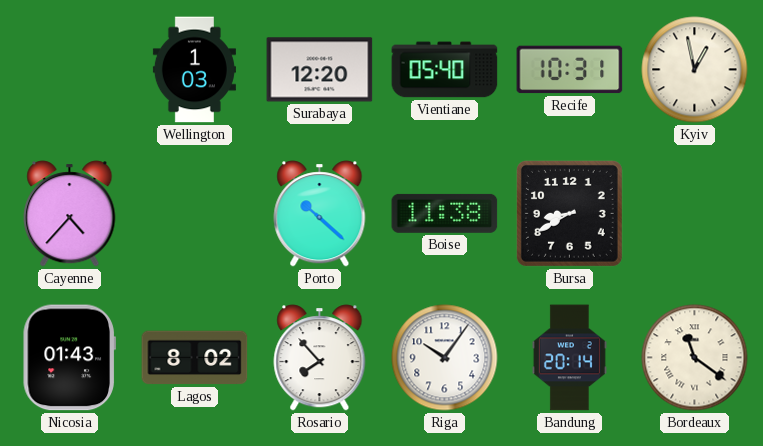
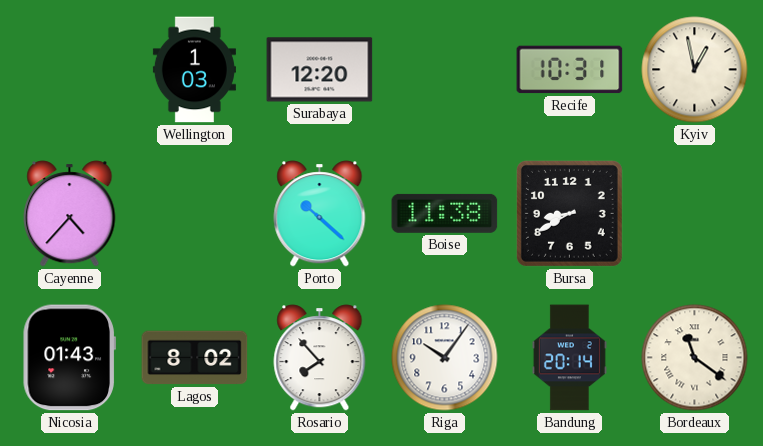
Vientiane: 05:40 -> none (445, 70)
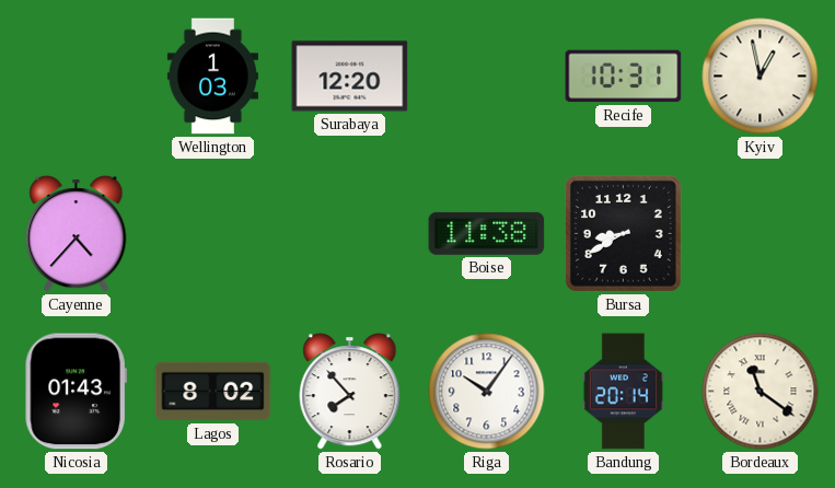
Porto: 10:22 -> none (320, 214)
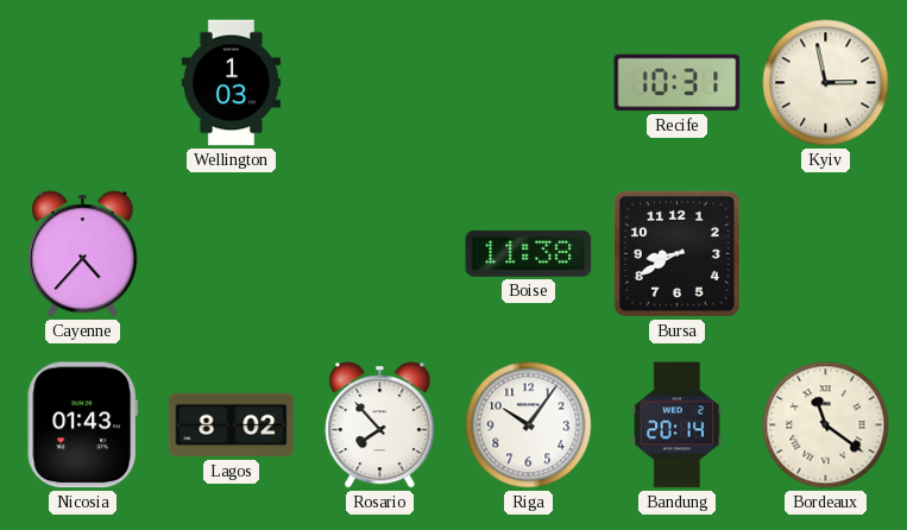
Surabaya: 12:20 -> none (350, 77)
Kyiv: 12:58 -> 2:58 (826, 83)
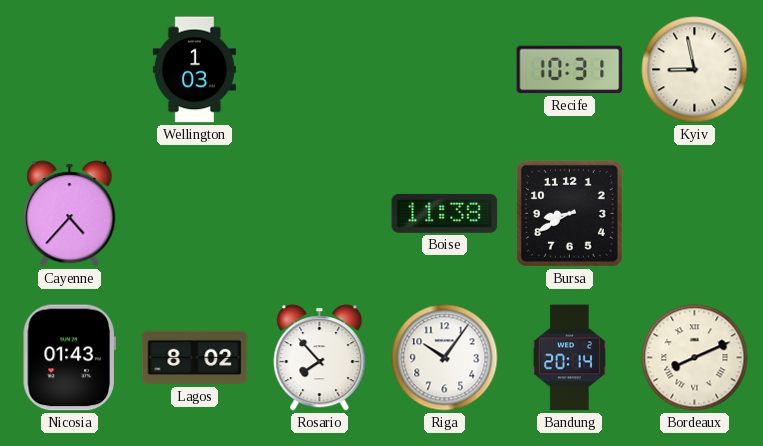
Kyiv: 2:58 -> 8:58 (695, 70)
Bordeaux: 11:21 -> 8:11 (695, 358)
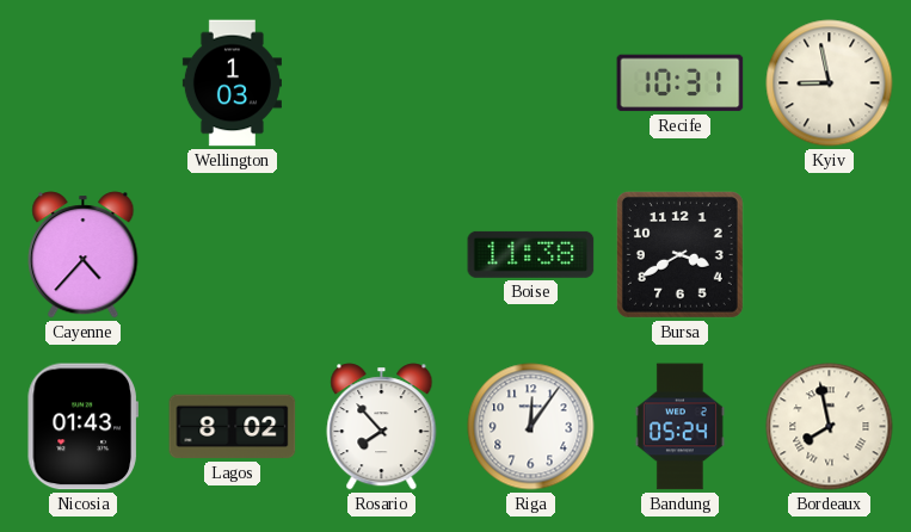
Bursa: 8:40 -> 3:40 (679, 254)
Riga: 10:06 -> 12:06 (531, 427)
Bandung: 20:14 -> 05:24 (679, 427)
Bordeaux: 8:11 -> 7:58 (830, 427)
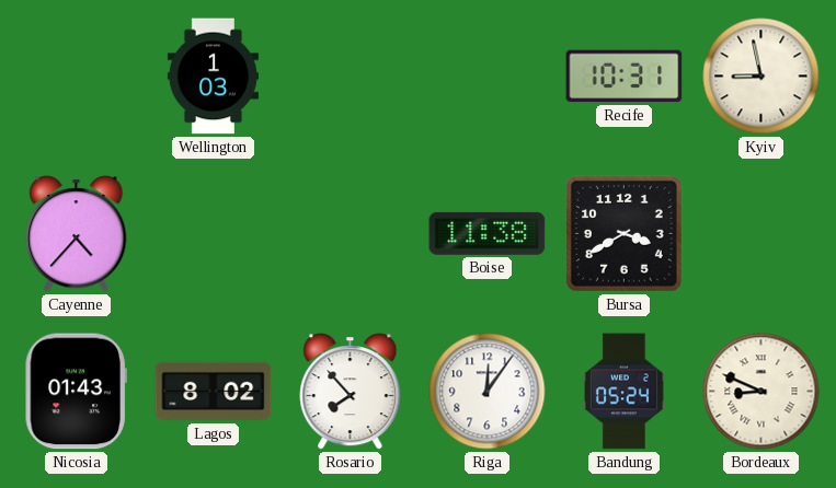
Bordeaux: 7:58 -> 8:49 (761, 392)
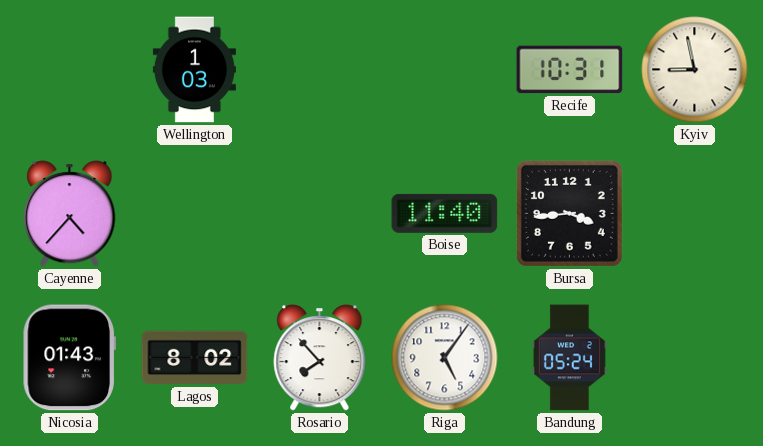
Boise: 11:38 -> 11:40 (445, 213)
Bursa: 3:40 -> 3:44 (569, 213)
Riga: 12:06 -> 5:06 (445, 358)
Bordeaux: 8:49 -> none (761, 392)
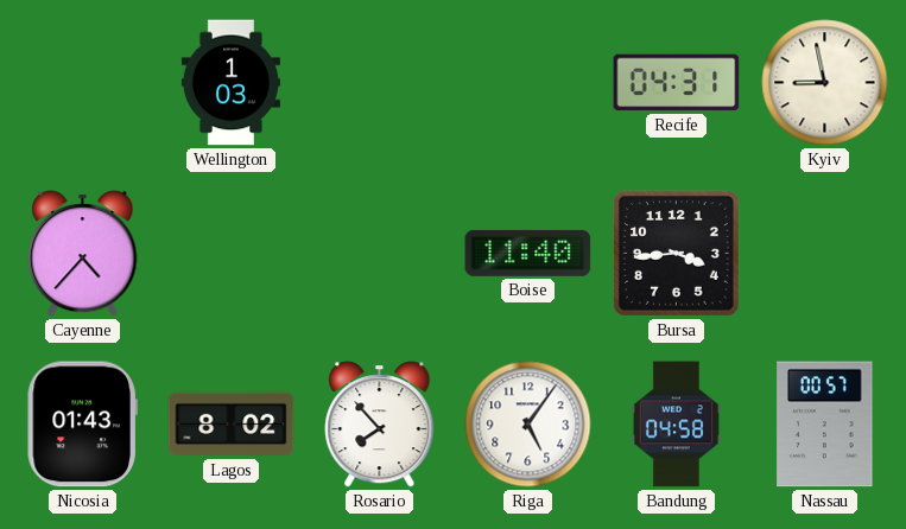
Recife: 10:31 -> 04:31 (677, 83)
Bandung: 05:24 -> 04:58 (676, 425)
Nassau: none -> 00:57 (825, 425)
